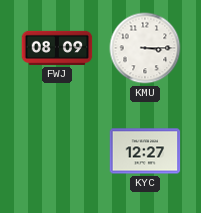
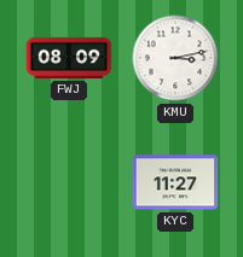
KMU: 3:15 -> 3:13 (175, 58)
KYC: 12:27 -> 11:27 (175, 182)
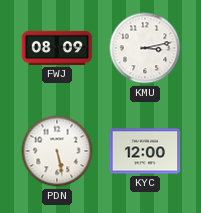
PDN: none -> 5:28 (57, 151)
KYC: 11:27 -> 12:00 (145, 151)
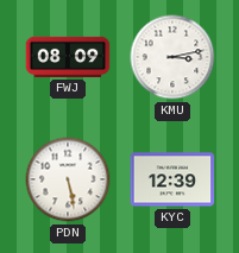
KYC: 12:00 -> 12:39 (172, 179)
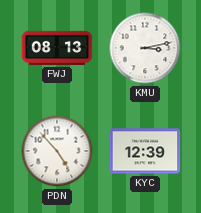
FWJ: 08:09 -> 08:13 (57, 48)
PDN: 5:28 -> 4:53 (57, 151)
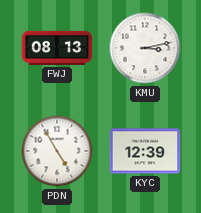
PDN: 4:53 -> 4:55 (57, 151)
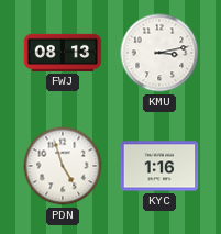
PDN: 4:55 -> 4:57 (63, 166)
KYC: 12:39 -> 1:16 (159, 166)
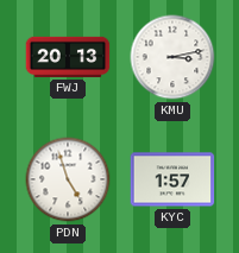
FWJ: 08:13 -> 20:13 (68, 57)
KYC: 1:16 -> 1:57 (172, 179)
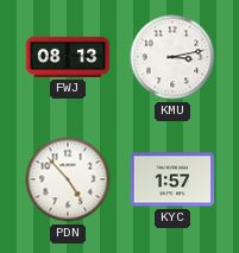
FWJ: 20:13 -> 08:13 (68, 57)
PDN: 4:57 -> 4:53 (68, 179)
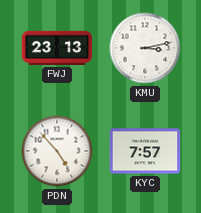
FWJ: 08:13 -> 23:13 (57, 48)
KYC: 1:57 -> 7:57 (145, 151)
